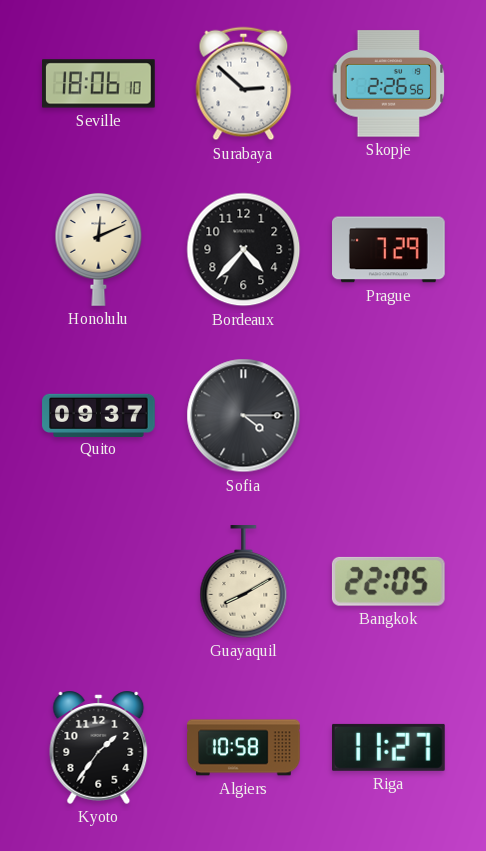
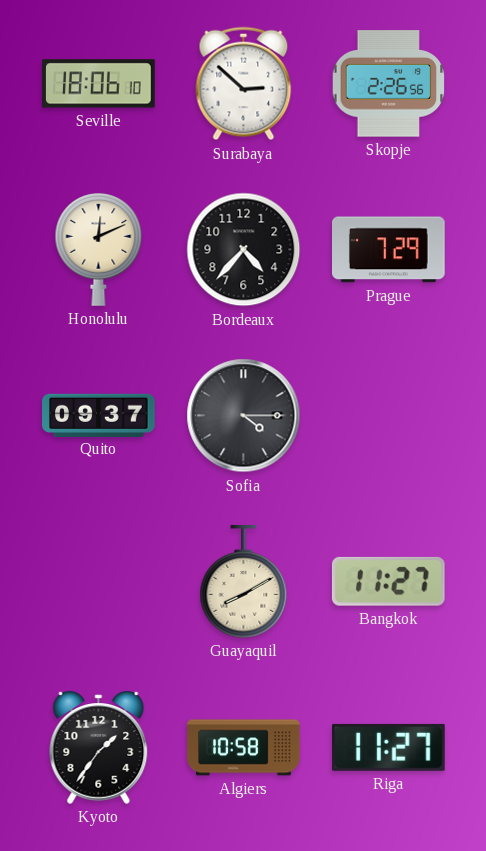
Bangkok: 22:05 -> 11:27 (388, 581)
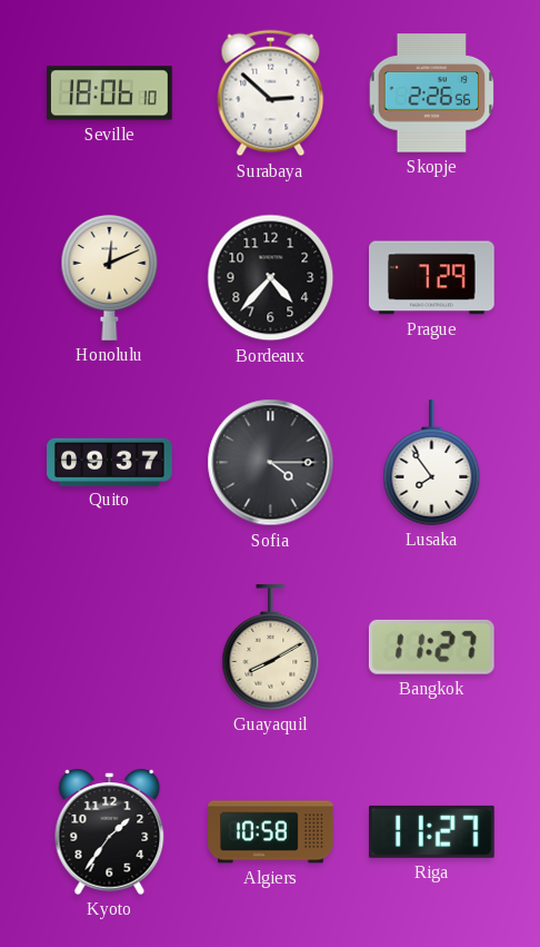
Lusaka: none -> 7:54 (432, 463)
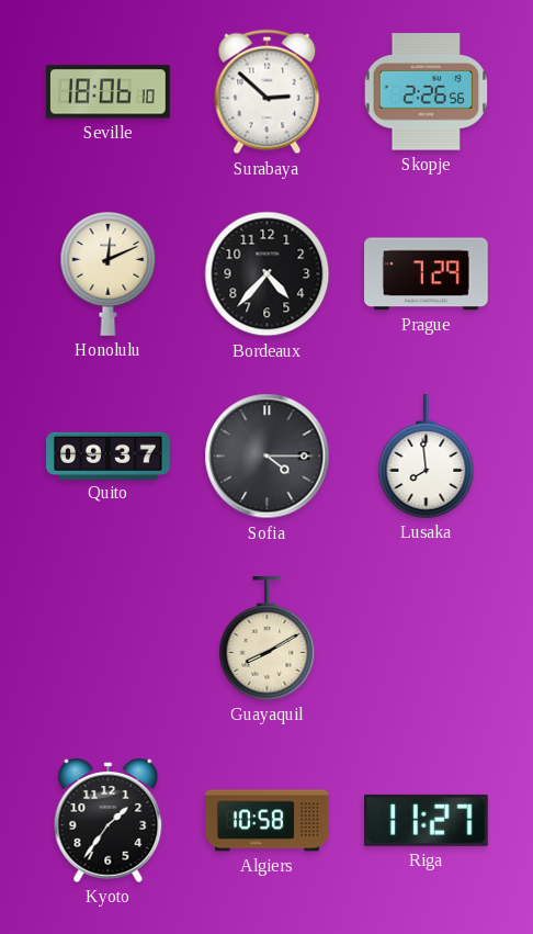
Lusaka: 7:54 -> 7:59 (427, 457)
Bangkok: 11:27 -> none (431, 647)
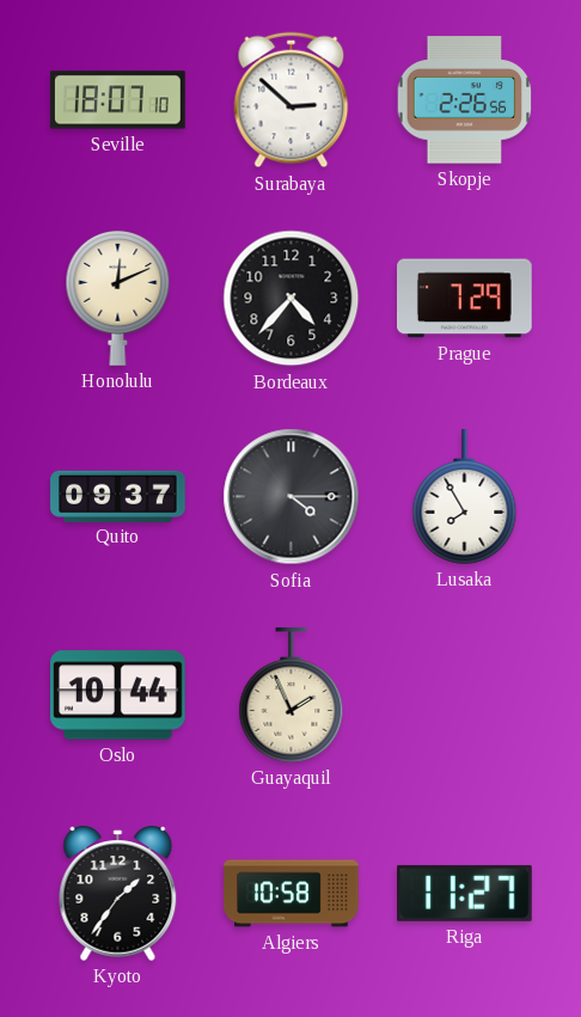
Seville: 18:06 -> 18:07 (118, 100)
Lusaka: 7:59 -> 7:55 (465, 497)
Oslo: none -> 10:44 (118, 696)
Guayaquil: 8:10 -> 1:56 (292, 696)
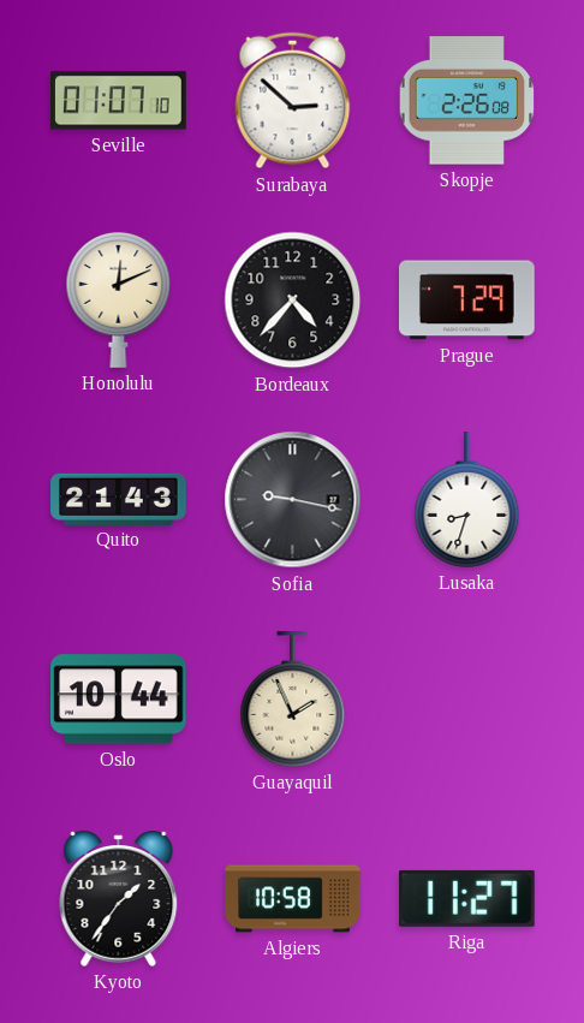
Seville: 18:07 -> 01:07 (119, 101)
Skopje: 2:26:56 -> 2:26:08 (467, 101)
Quito: 09:37 -> 21:43 (119, 499)
Sofia: 4:15 -> 9:17 (293, 500)
Lusaka: 7:55 -> 8:33 (467, 500)
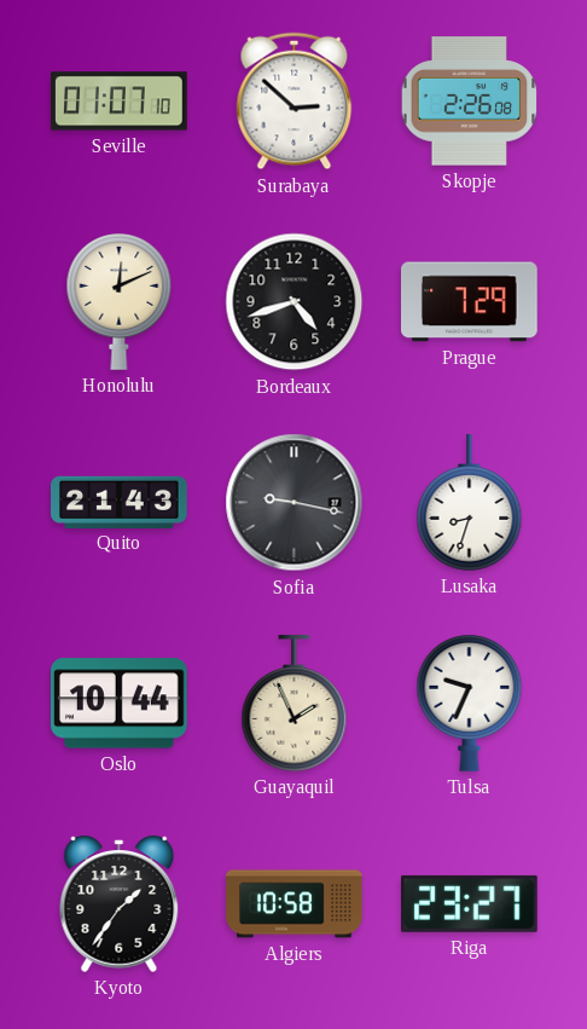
Bordeaux: 4:37 -> 4:42 (295, 302)
Tulsa: none -> 9:34 (470, 704)
Riga: 11:27 -> 23:27 (470, 903)
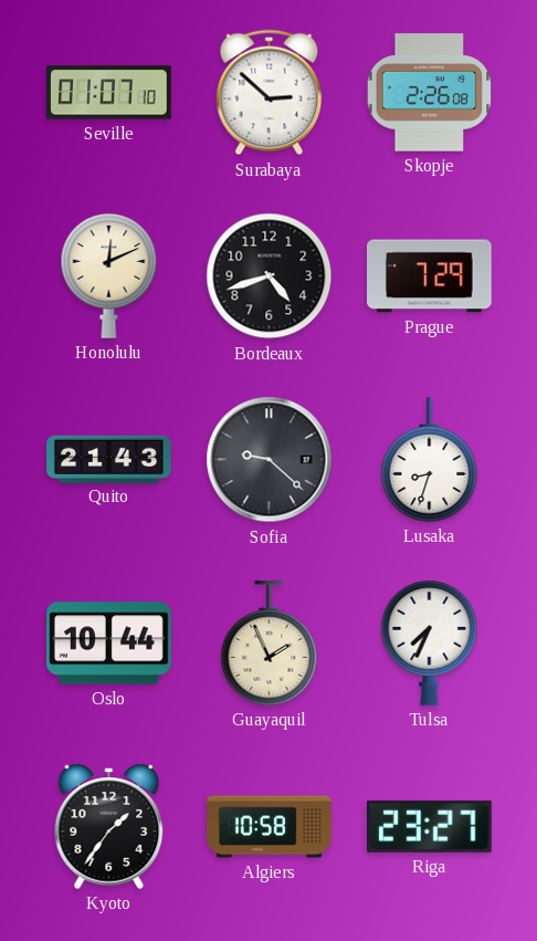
Sofia: 9:17 -> 9:22 (270, 460)
Tulsa: 9:34 -> 7:34 (430, 644)
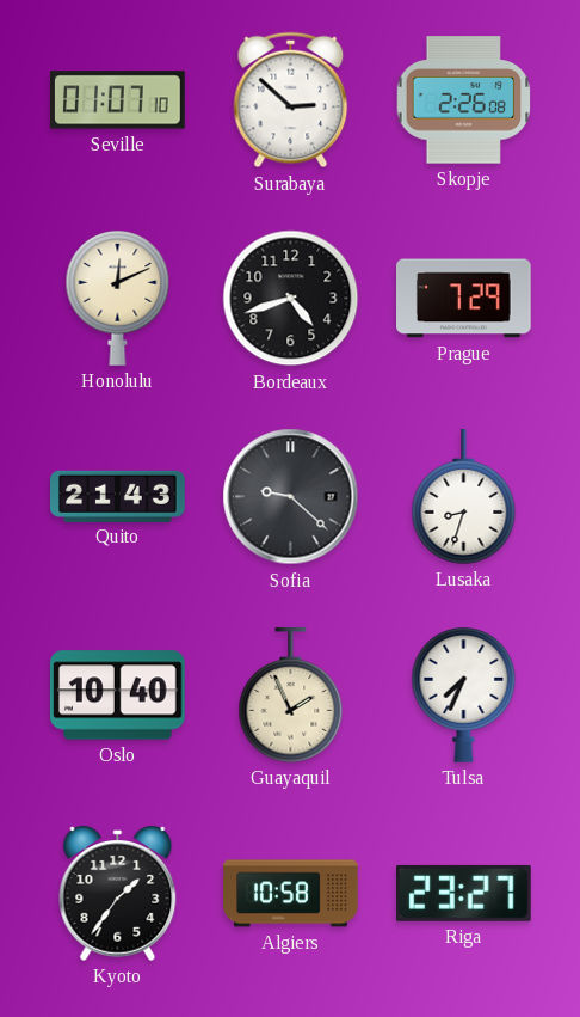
Oslo: 10:44 -> 10:40 (118, 696)
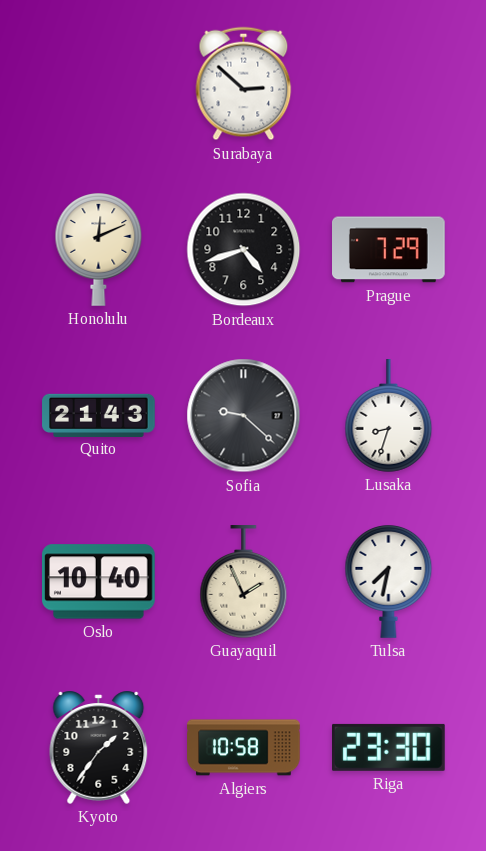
Seville: 01:07 -> none (118, 100)
Skopje: 2:26 -> none (464, 100)
Tulsa: 7:34 -> 7:32 (389, 582)
Riga: 23:27 -> 23:30 (389, 747)
